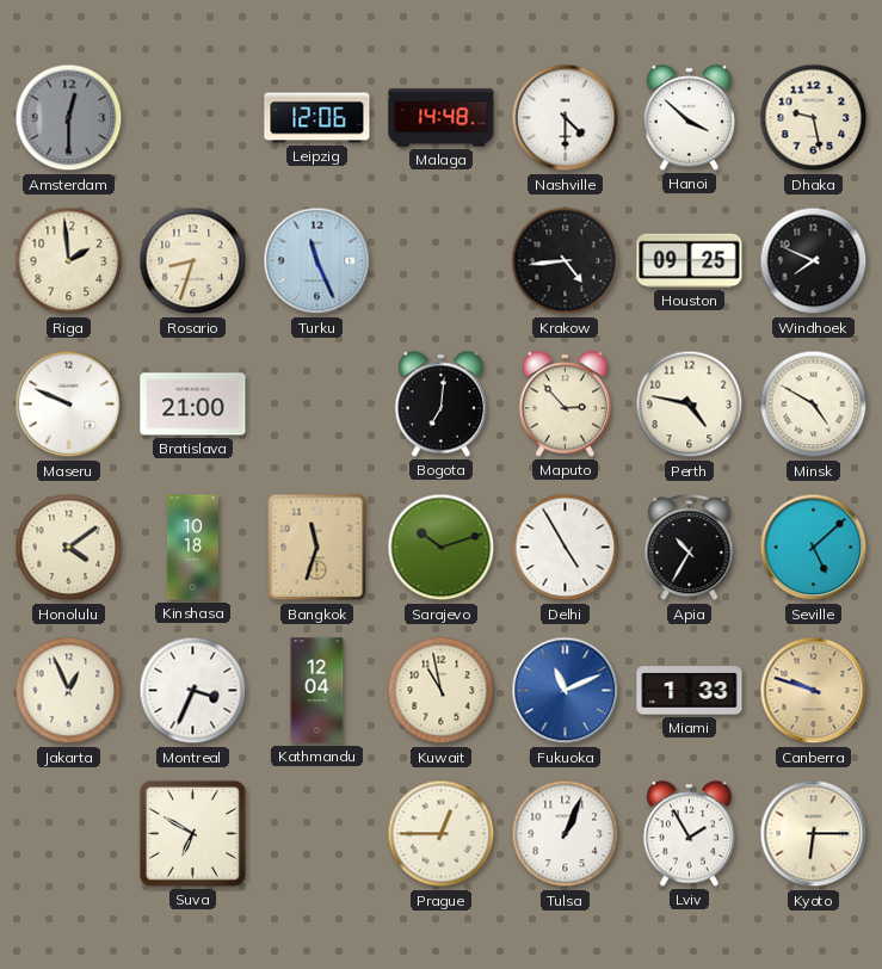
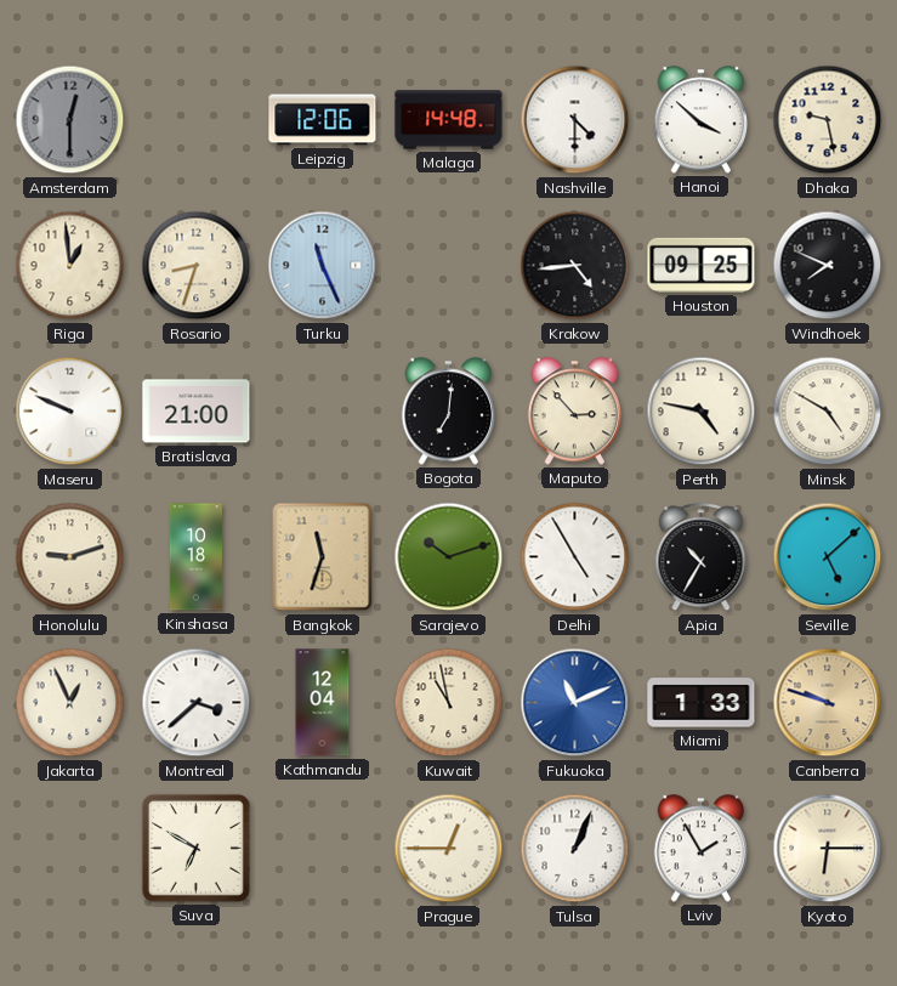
Riga: 1:59 -> 12:59 (70, 266)
Honolulu: 4:09 -> 9:12 (70, 557)
Montreal: 3:34 -> 3:38 (197, 703)
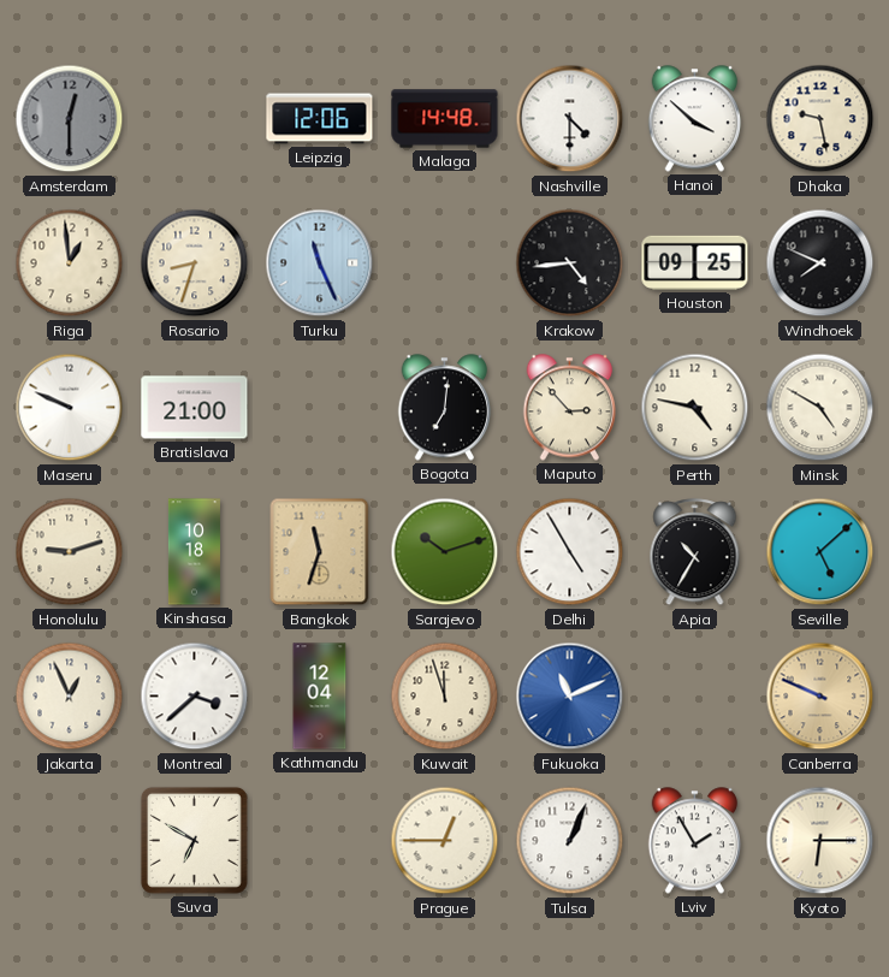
Kuwait: 10:58 -> 11:57 (445, 697)
Miami: 1:33 -> none (702, 703)
Canberra: 9:48 -> 9:49 (820, 697)
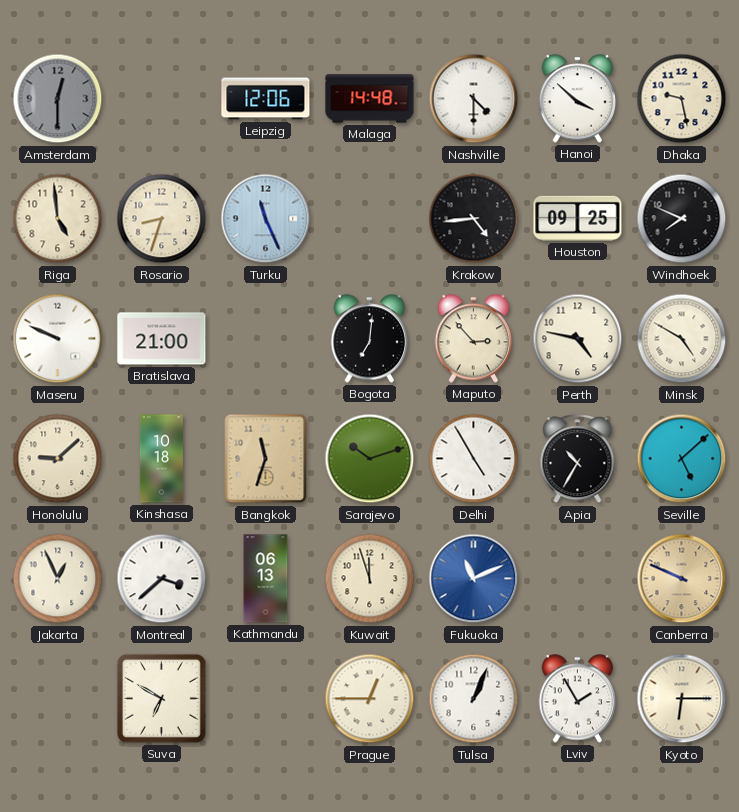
Riga: 12:59 -> 4:59 (58, 219)
Honolulu: 9:12 -> 9:08 (58, 459)
Kathmandu: 12:04 -> 06:13 (266, 579)
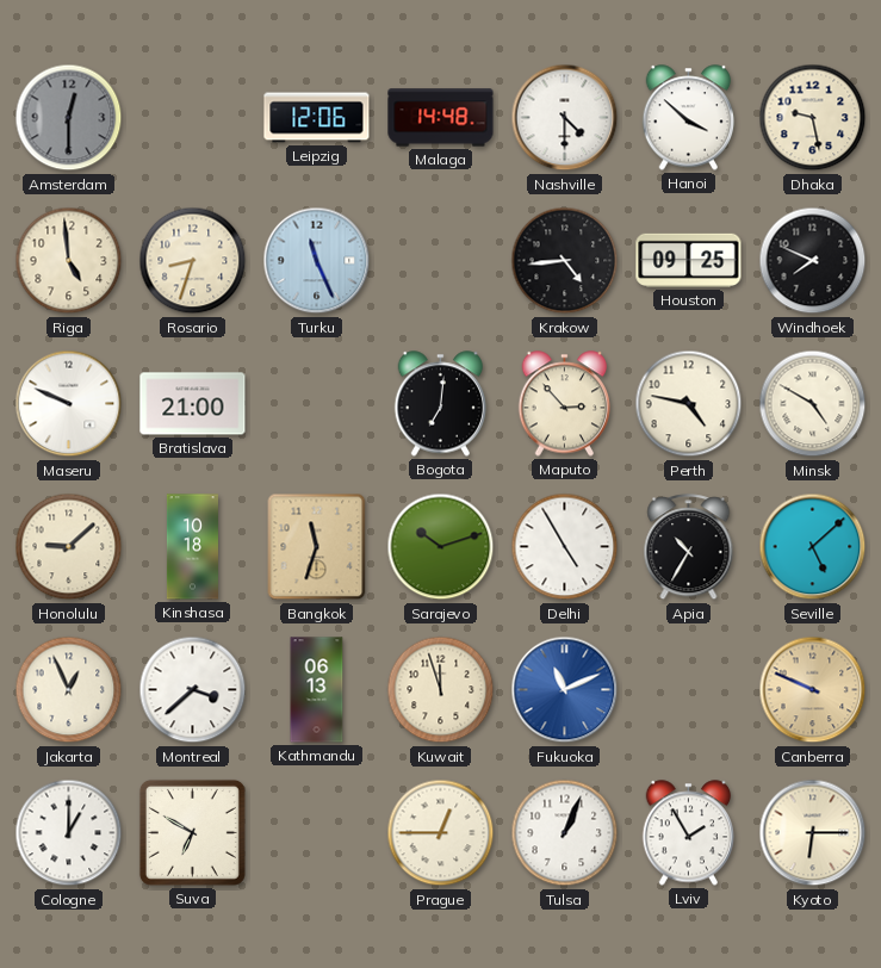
Cologne: none -> 1:00 (69, 833)
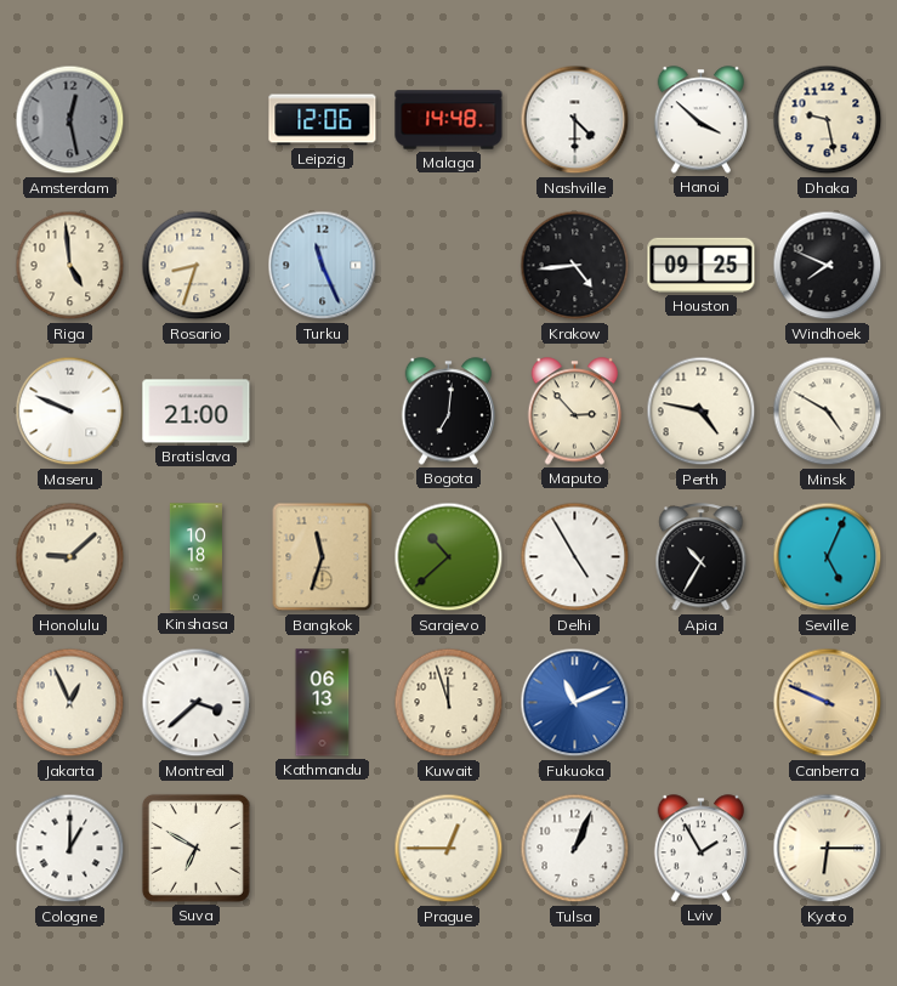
Amsterdam: 12:30 -> 12:28 (70, 120)
Sarajevo: 10:12 -> 10:38 (449, 557)
Seville: 5:08 -> 5:04 (828, 557)
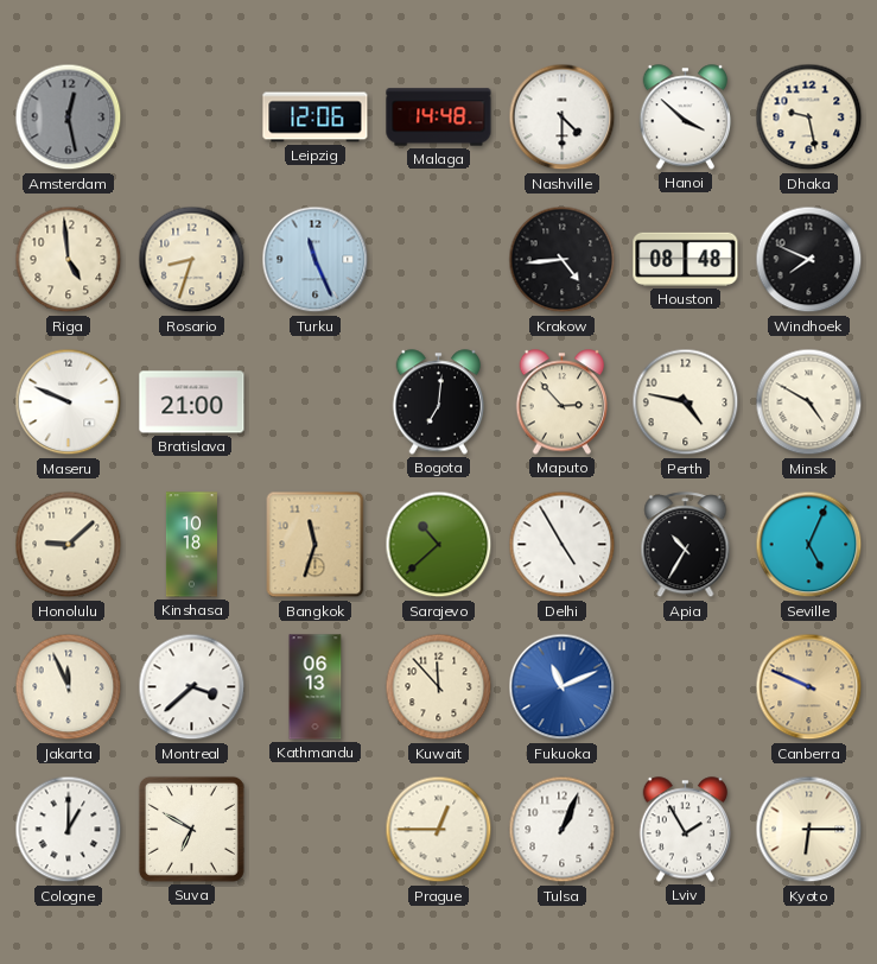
Houston: 09:25 -> 08:48 (686, 259)
Jakarta: 12:56 -> 11:56 (69, 687)
Kuwait: 11:57 -> 11:53 (439, 687)
